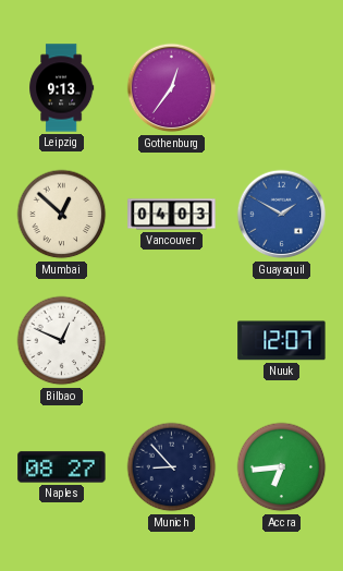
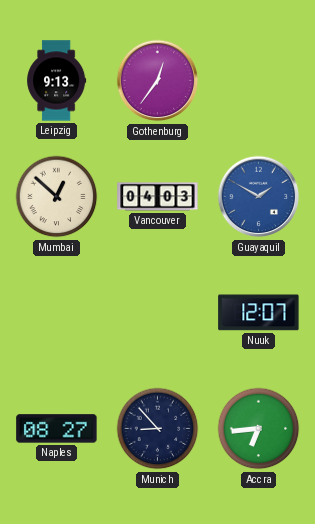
Bilbao: 12:49 -> none (62, 341)
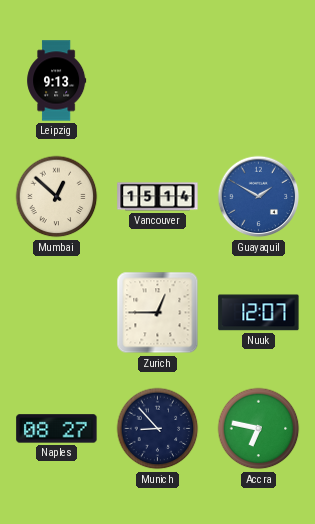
Gothenburg: 12:36 -> none (158, 81)
Vancouver: 04:03 -> 15:14 (158, 197)
Zurich: none -> 12:45 (158, 313)
Accra: 6:44 -> 6:47 (259, 429)
